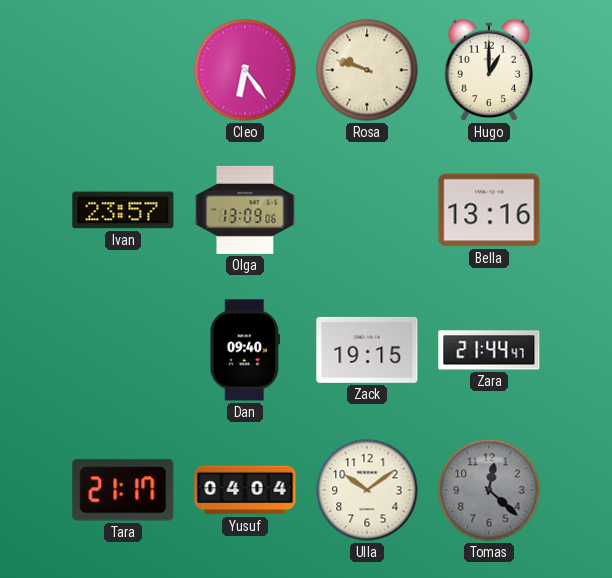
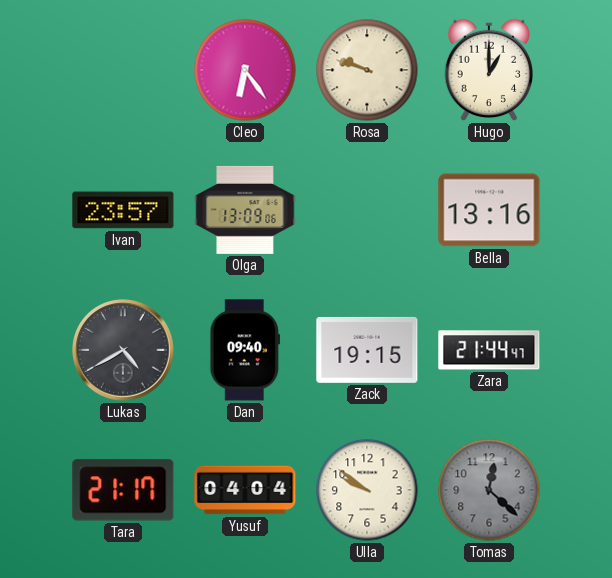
Lukas: none -> 4:40 (123, 350)
Ulla: 10:09 -> 9:51 (367, 490)
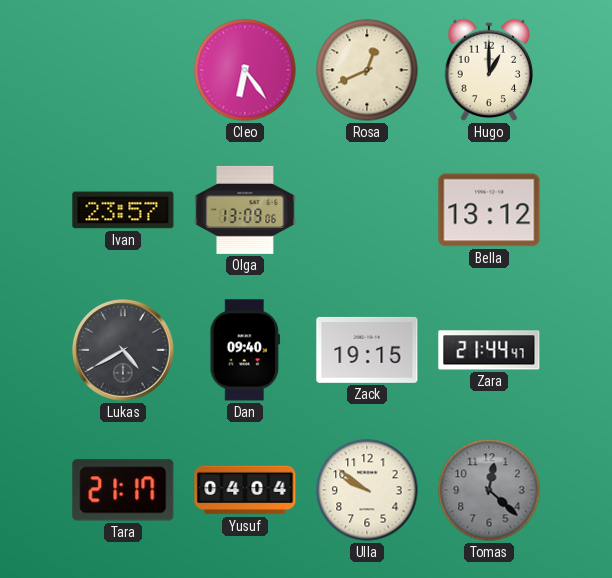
Rosa: 9:48 -> 12:41 (367, 70)
Bella: 13:16 -> 13:12 (489, 210)
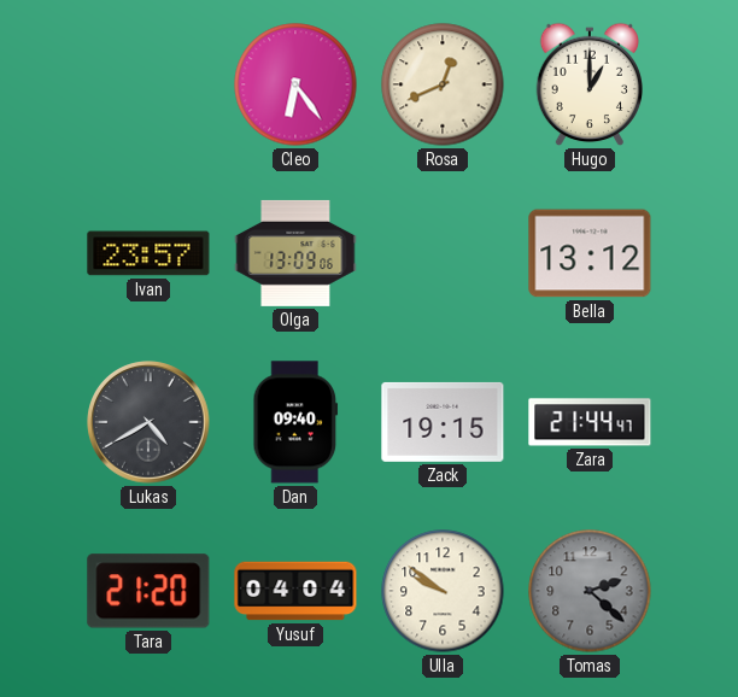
Tara: 21:17 -> 21:20 (148, 591)
Tomas: 12:22 -> 2:22 (590, 591)
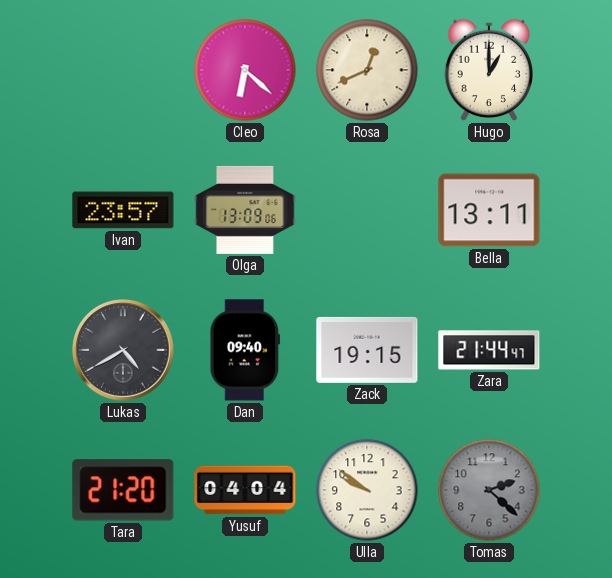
Cleo: 6:24 -> 6:22 (245, 70)
Bella: 13:12 -> 13:11 (489, 210)
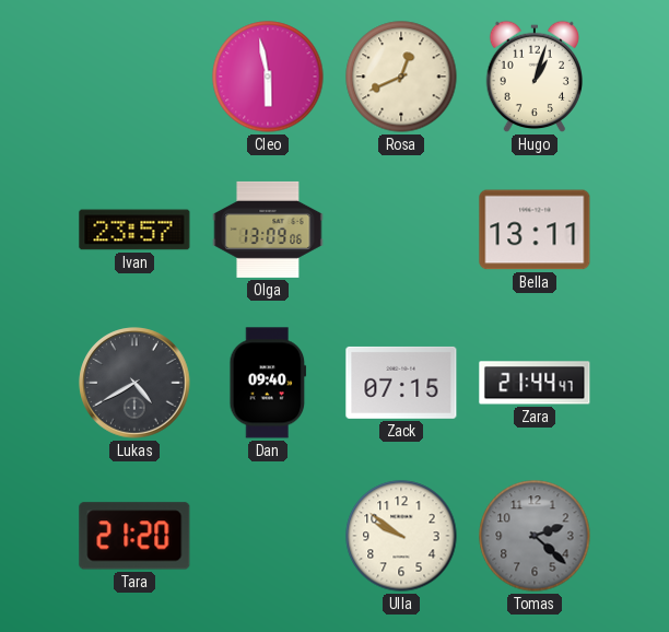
Cleo: 6:22 -> 5:58 (268, 77)
Hugo: 1:00 -> 1:03 (535, 77)
Zack: 19:15 -> 07:15 (401, 383)
Yusuf: 04:04 -> none (245, 490)
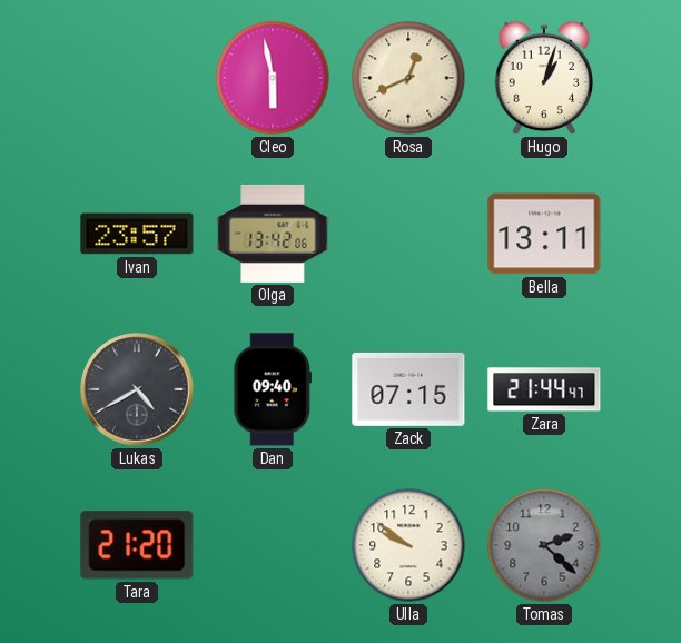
Olga: 13:09 -> 13:42 (273, 234)
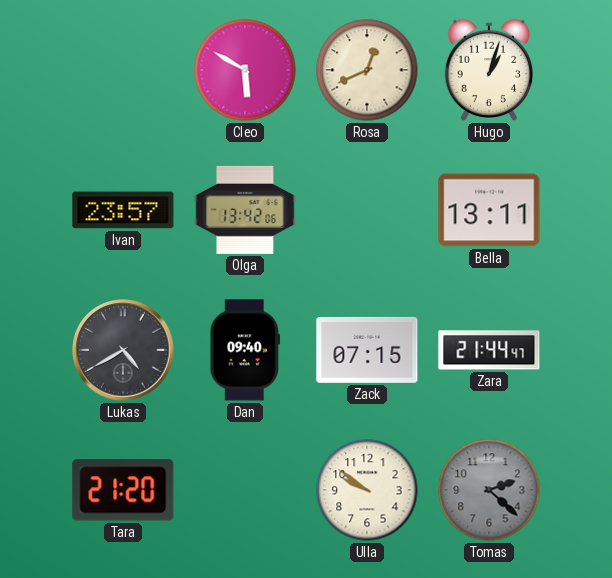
Cleo: 5:58 -> 5:50 (245, 70)
